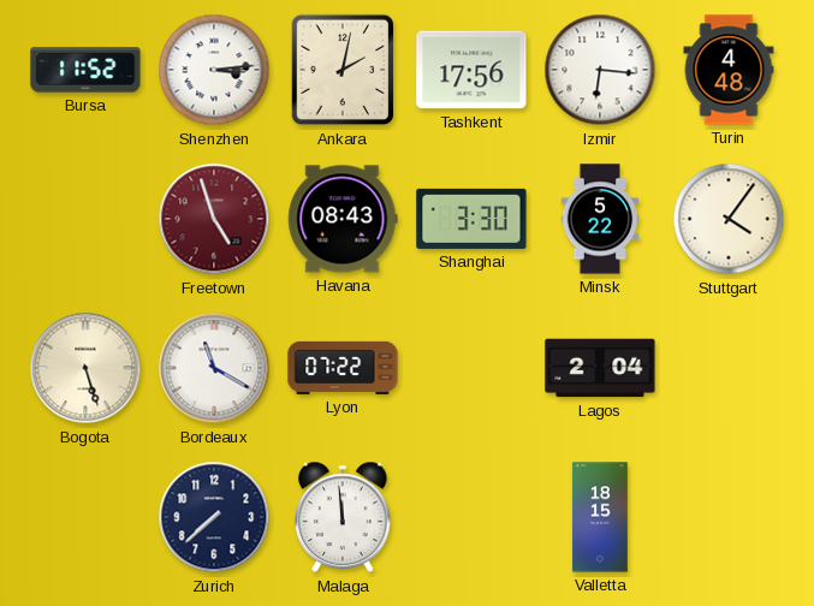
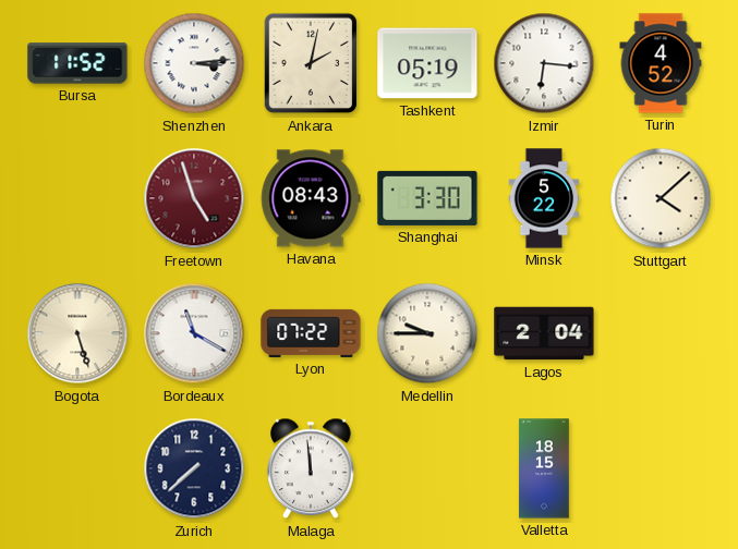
Tashkent: 17:56 -> 05:19 (427, 63)
Turin: 4:48 -> 4:52 (661, 63)
Stuttgart: 4:06 -> 4:08 (661, 198)
Medellin: none -> 9:45 (427, 333)
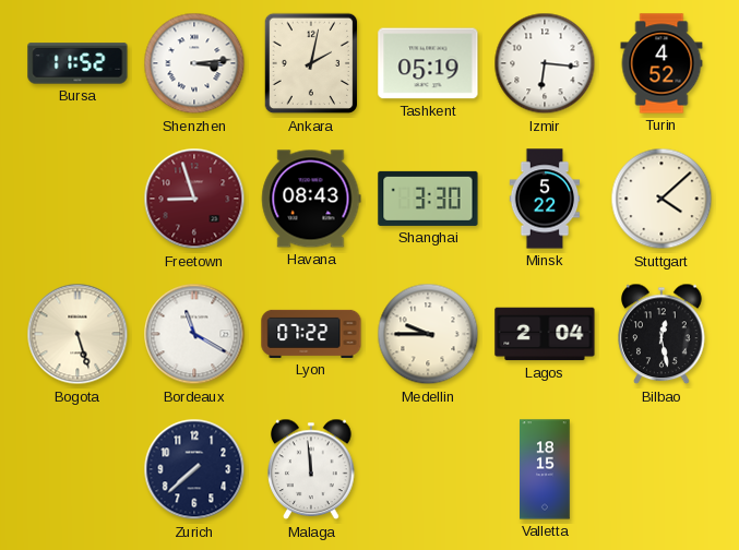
Freetown: 4:57 -> 8:57 (194, 199)
Bilbao: none -> 12:28 (661, 334)
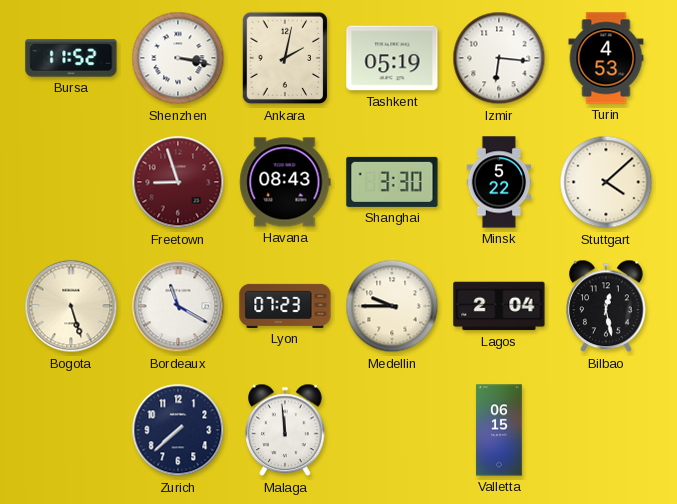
Shenzhen: 3:14 -> 3:17 (178, 58)
Turin: 4:52 -> 4:53 (606, 58)
Lyon: 07:22 -> 07:23 (285, 306)
Valletta: 18:15 -> 06:15 (499, 430)
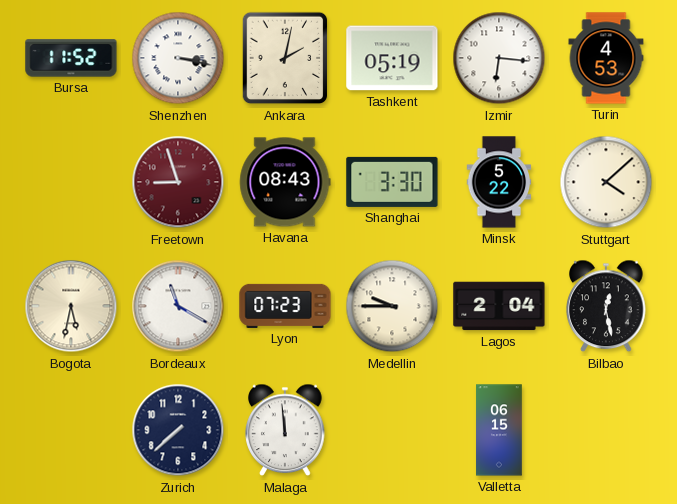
Bogota: 5:27 -> 5:32 (71, 306)
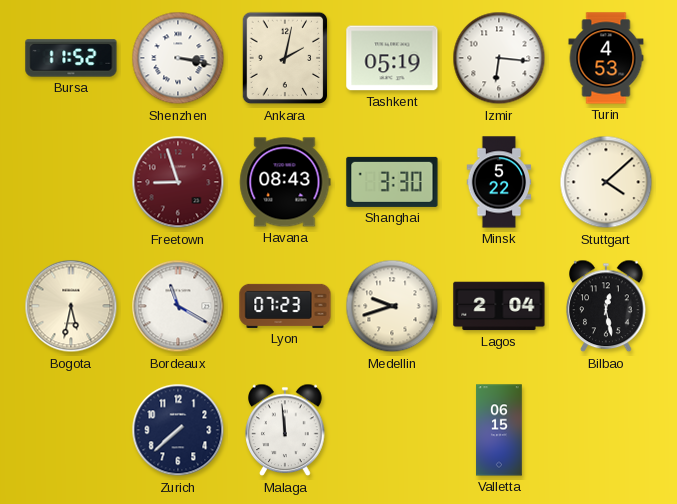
Medellin: 9:45 -> 9:42 (392, 306)
